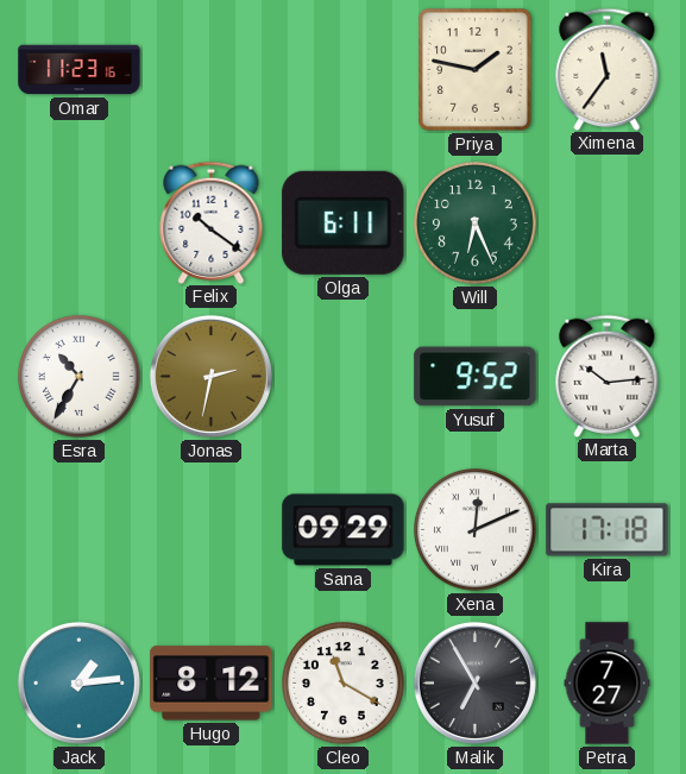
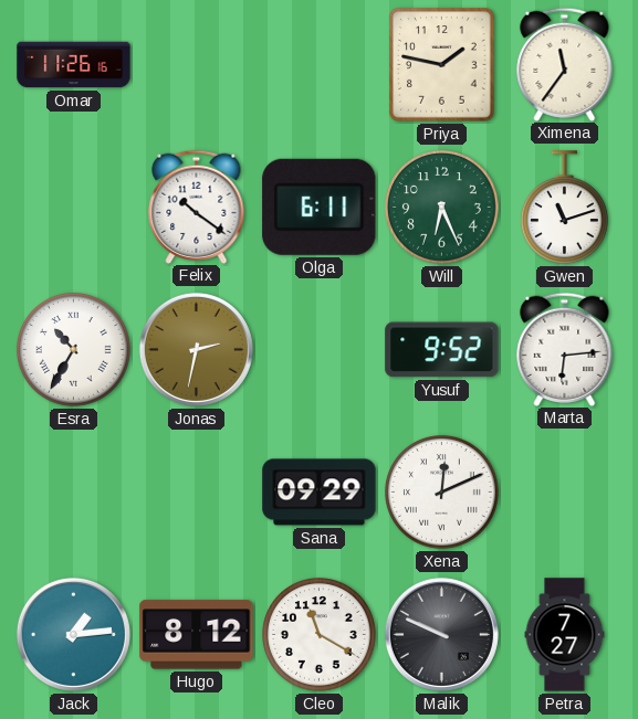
Omar: 11:23 -> 11:26 (74, 65)
Gwen: none -> 11:12 (565, 208)
Marta: 10:14 -> 6:14 (565, 349)
Kira: 17:18 -> none (608, 530)
Malik: 6:55 -> 9:49 (441, 634)
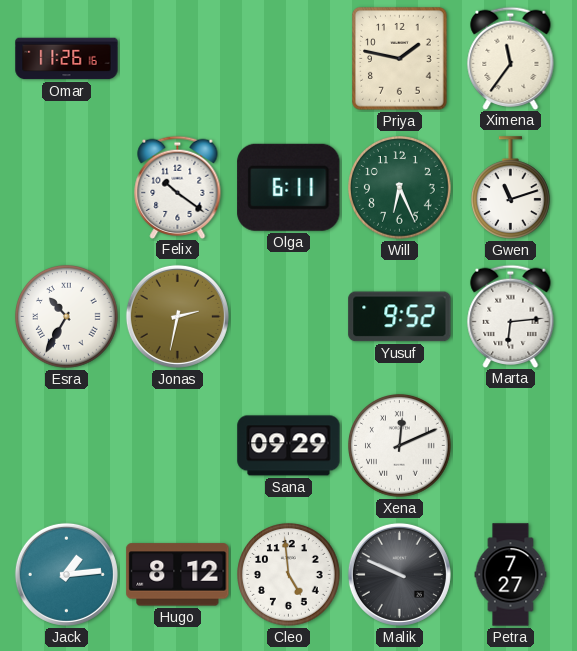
Cleo: 11:20 -> 4:59 (289, 575)
